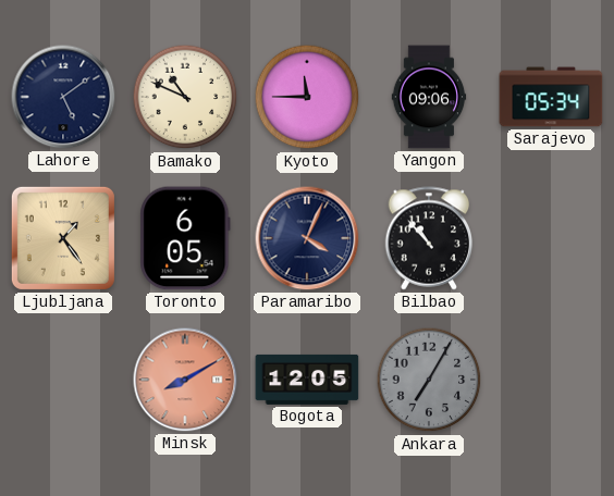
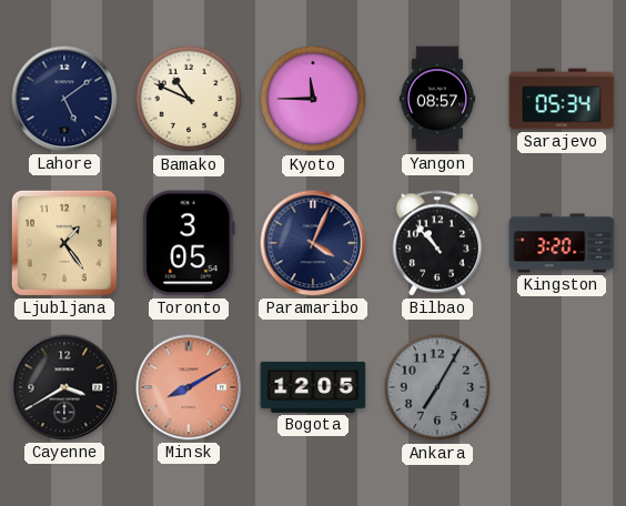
Yangon: 09:06 -> 08:57 (437, 99)
Toronto: 6:05 -> 3:05 (189, 243)
Kingston: none -> 3:20 (562, 243)
Cayenne: none -> 3:40 (64, 387)
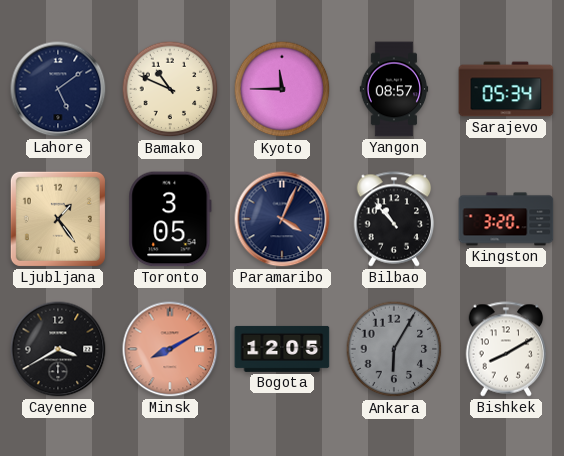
Ankara: 7:05 -> 6:05 (394, 349)
Bishkek: none -> 8:10 (506, 349)
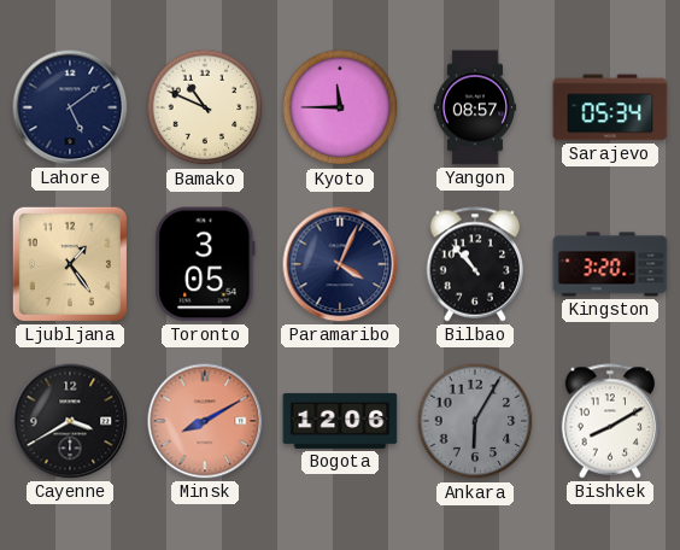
Bogota: 12:05 -> 12:06 (340, 421)
